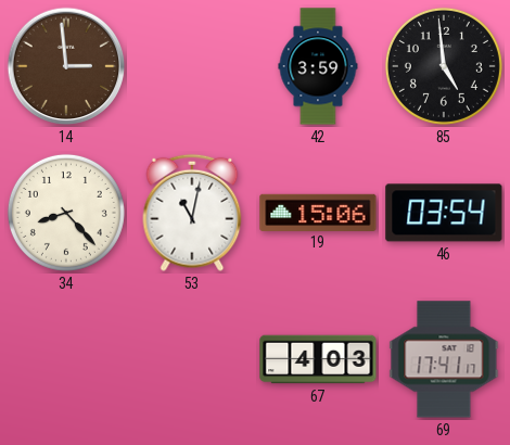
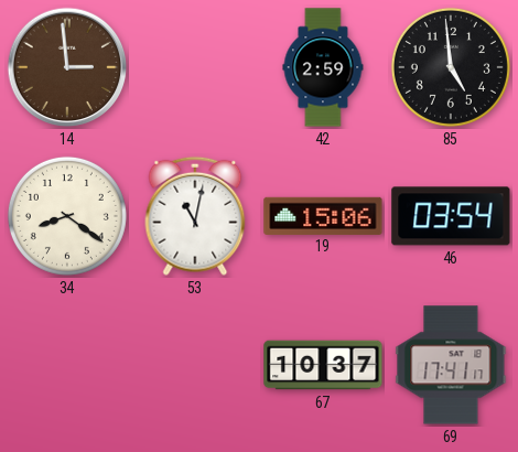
42: 3:59 -> 2:59 (323, 67)
34: 8:23 -> 8:21 (67, 216)
67: 4:03 -> 10:37 (323, 365)
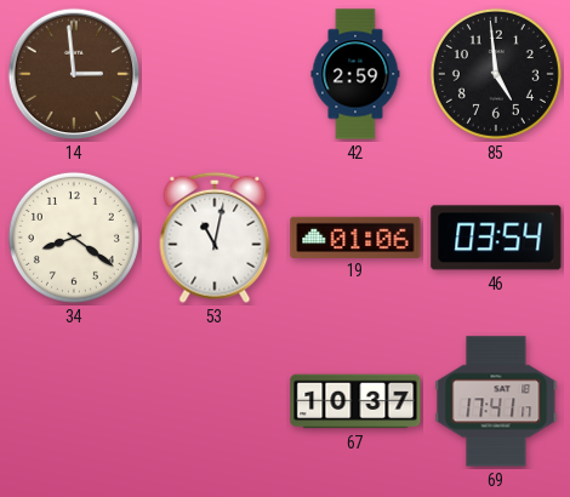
19: 15:06 -> 01:06 (355, 236)
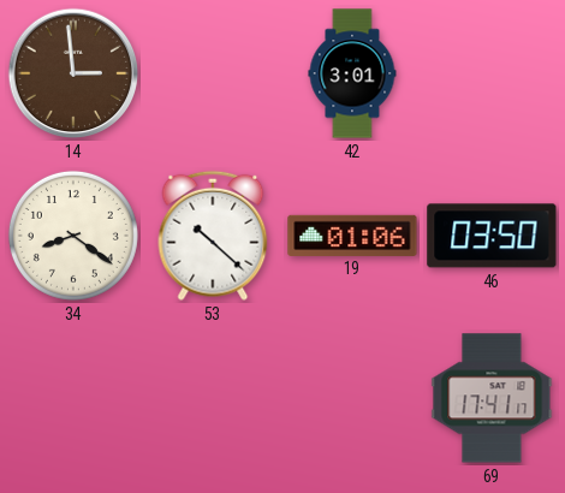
42: 2:59 -> 3:01 (352, 73)
85: 4:59 -> none (496, 74)
53: 11:02 -> 10:22 (213, 236)
46: 03:54 -> 03:50 (492, 236)
67: 10:37 -> none (355, 401)
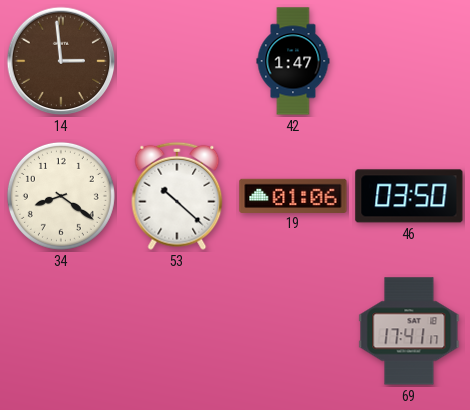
42: 3:01 -> 1:47 (293, 61)
